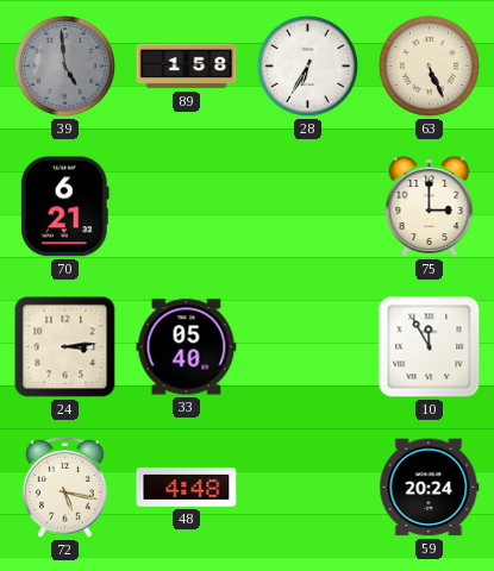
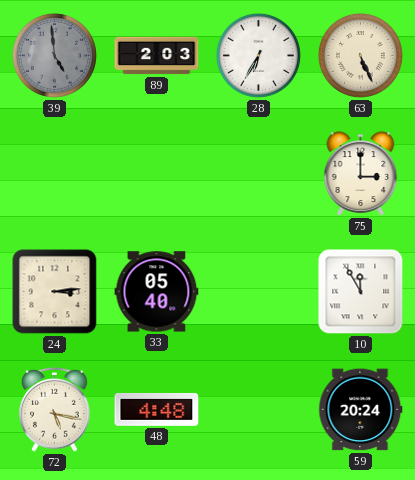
89: 1:58 -> 2:03 (157, 56)
70: 6:21 -> none (64, 207)
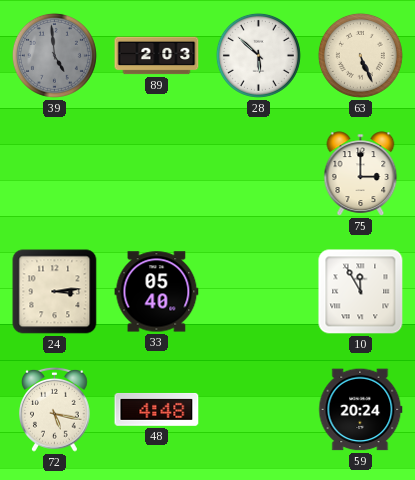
28: 6:35 -> 5:52 (258, 55)
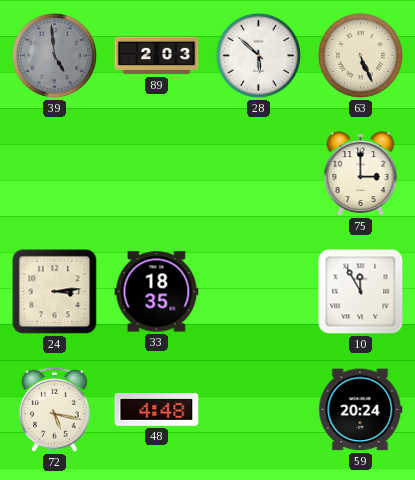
33: 05:40 -> 18:35 (157, 292)
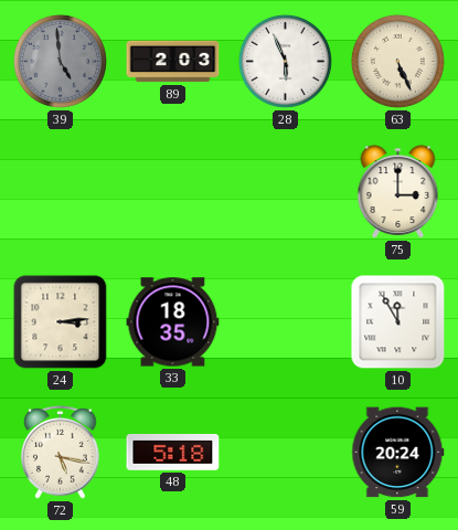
28: 5:52 -> 5:56 (285, 61)
48: 4:48 -> 5:18 (173, 452)
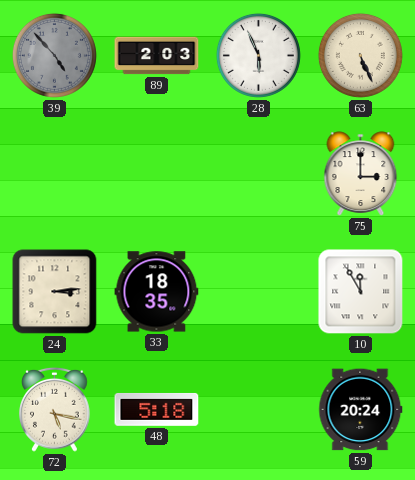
39: 4:59 -> 4:53 (54, 55)
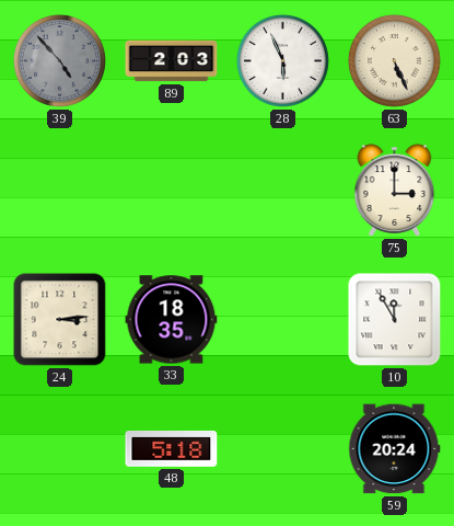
72: 5:17 -> none (55, 409)
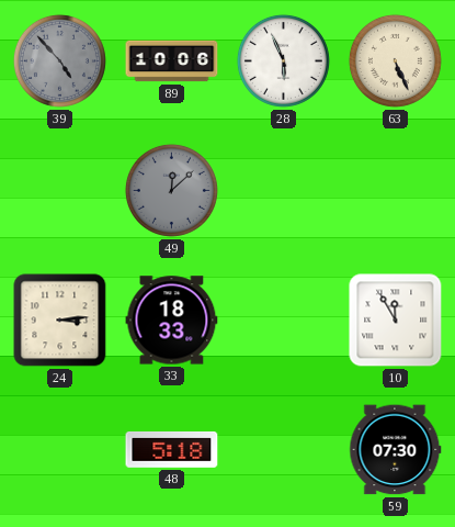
89: 2:03 -> 10:06 (172, 61)
49: none -> 12:08 (171, 190)
75: 3:00 -> none (395, 191)
33: 18:35 -> 18:33 (172, 321)
59: 20:24 -> 07:30 (396, 450)
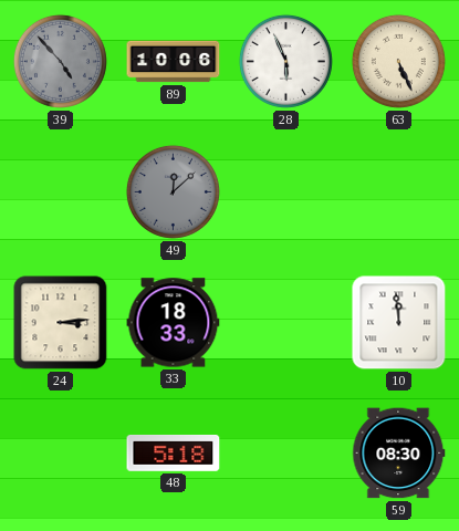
10: 11:55 -> 11:59 (399, 323)
59: 07:30 -> 08:30 (399, 454)
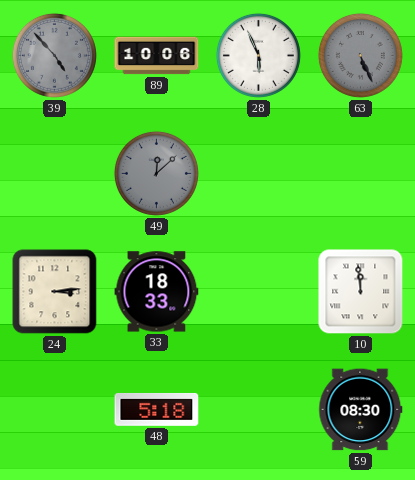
63 dial: cream -> grey (360, 55)
